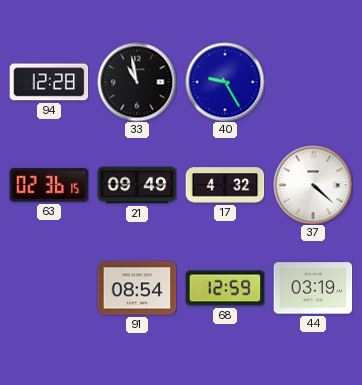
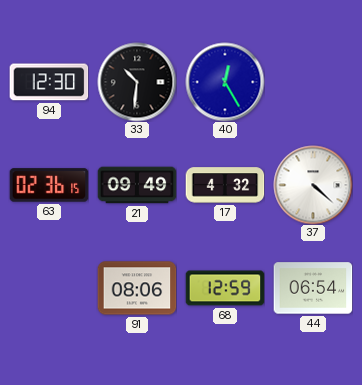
94: 12:28 -> 12:30 (49, 82)
33: 10:58 -> 10:31 (137, 82)
40: 9:25 -> 12:25 (225, 82)
91: 08:54 -> 08:06 (137, 288)
44: 03:19 -> 06:54 (313, 288)
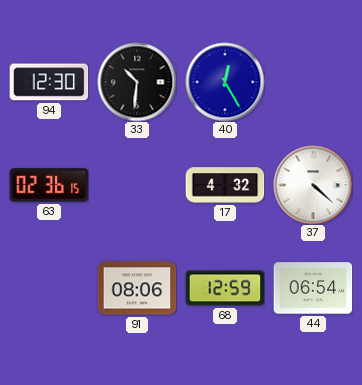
21: 09:49 -> none (137, 185)
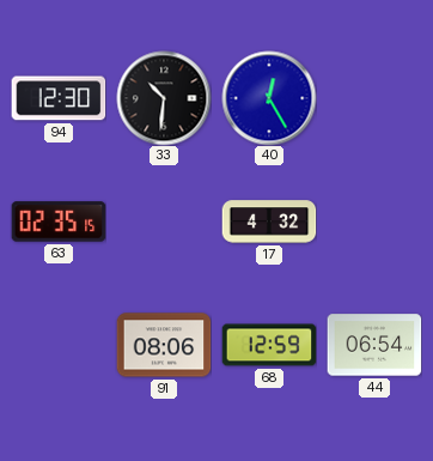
63: 02:36 -> 02:35 (59, 222)
37: 4:22 -> none (313, 185)
